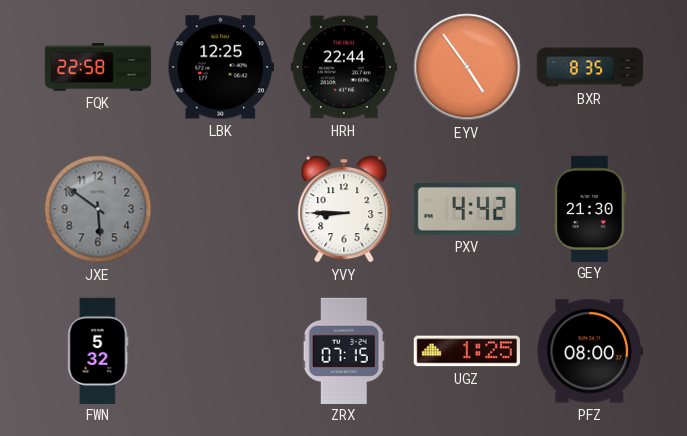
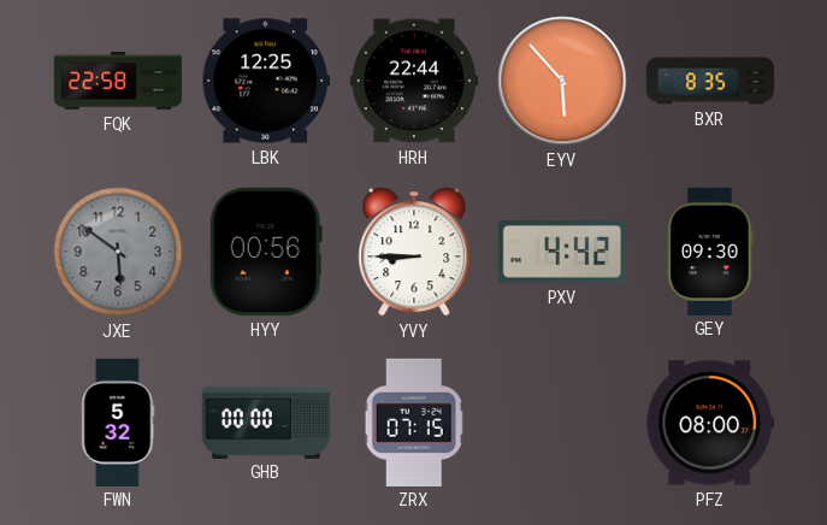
EYV: 4:54 -> 5:53 (562, 81)
HYY: none -> 00:56 (266, 252)
GEY: 21:30 -> 09:30 (710, 250)
GHB: none -> 00:00 (265, 421)
UGZ: 1:25 -> none (467, 351)
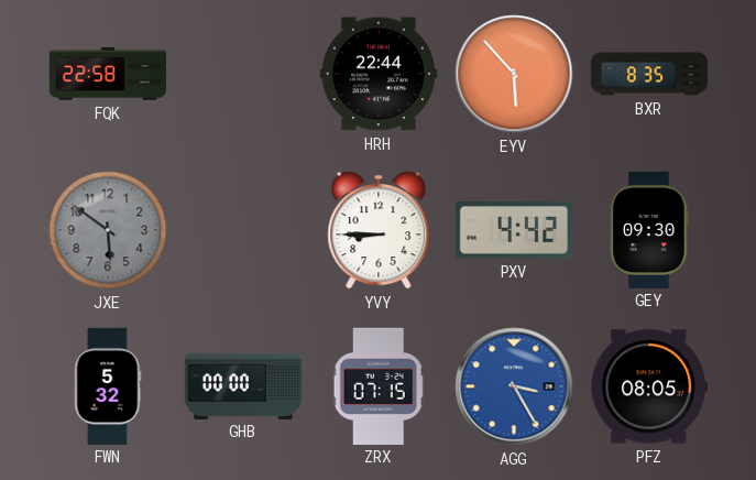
LBK: 12:25 -> none (266, 81)
HYY: 00:56 -> none (266, 252)
AGG: none -> 3:25 (514, 386)
PFZ: 08:00 -> 08:05 (649, 386)
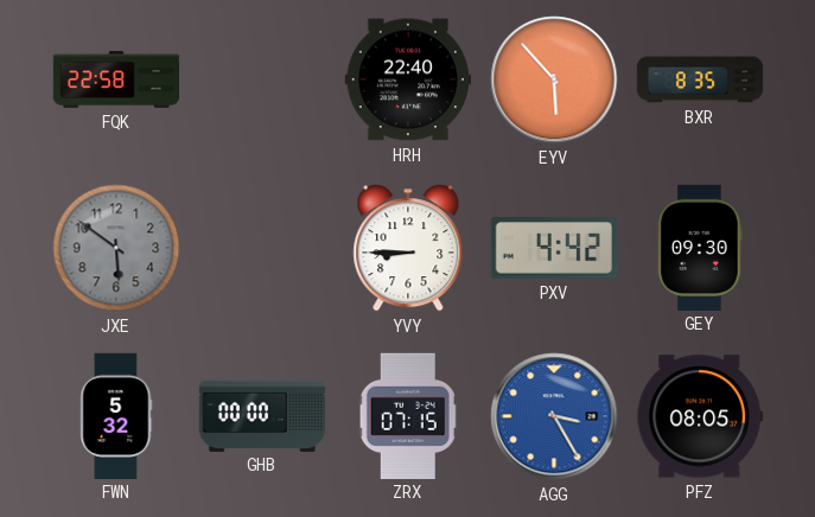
HRH: 22:44 -> 22:40 (407, 79)
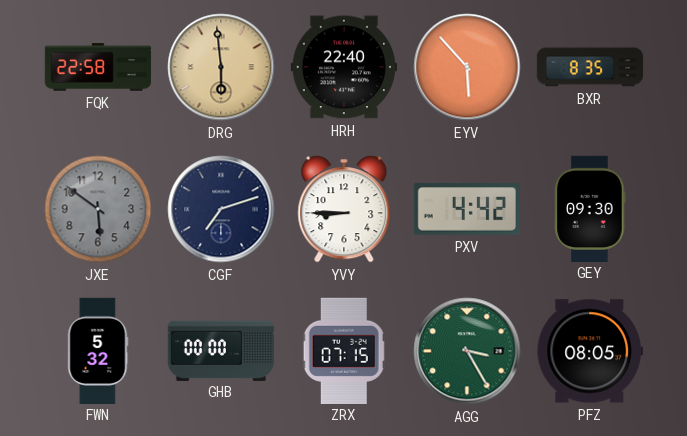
DRG: none -> 5:59 (221, 67)
CGF: none -> 7:12 (221, 209)
AGG dial: blue -> green (467, 351)
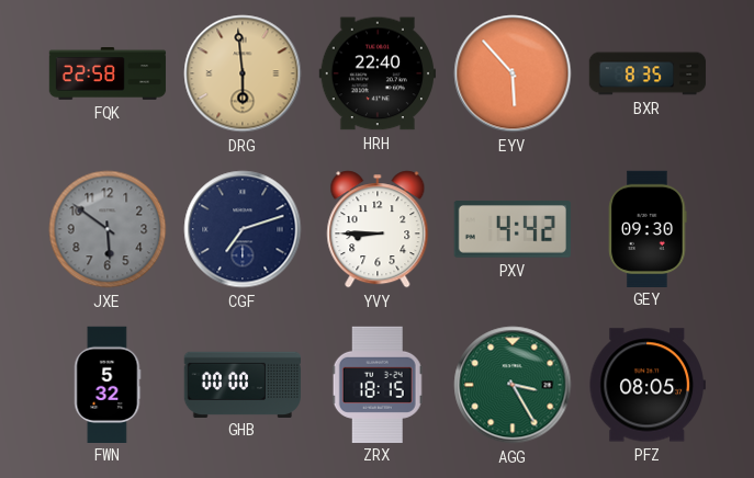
ZRX: 07:15 -> 18:15 (378, 384)
